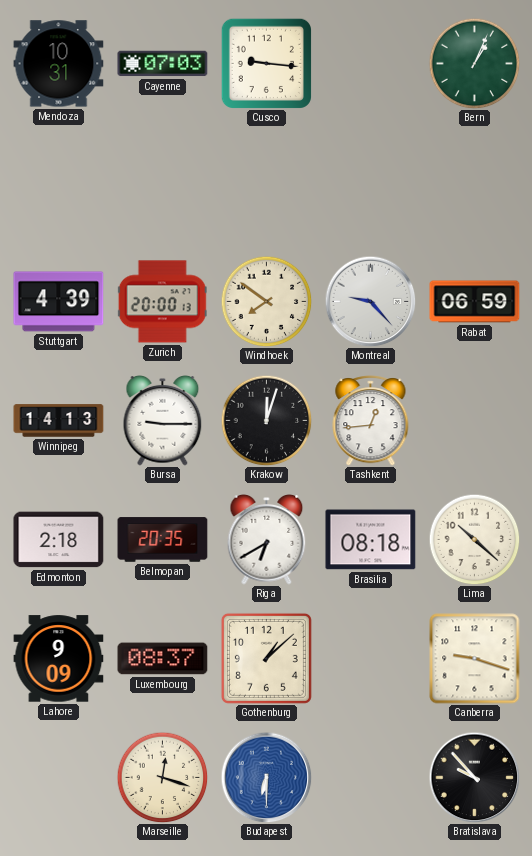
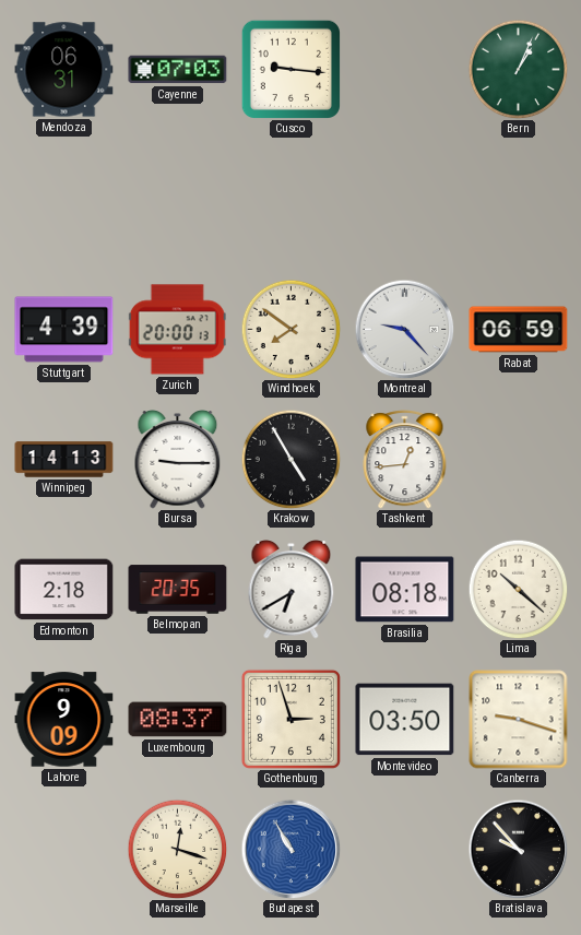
Mendoza: 10:31 -> 06:31 (64, 70)
Krakow: 12:03 -> 4:55 (290, 459)
Gothenburg: 1:08 -> 2:57 (290, 719)
Montevideo: none -> 03:50 (405, 720)
Budapest: 6:30 -> 10:55 (290, 849)
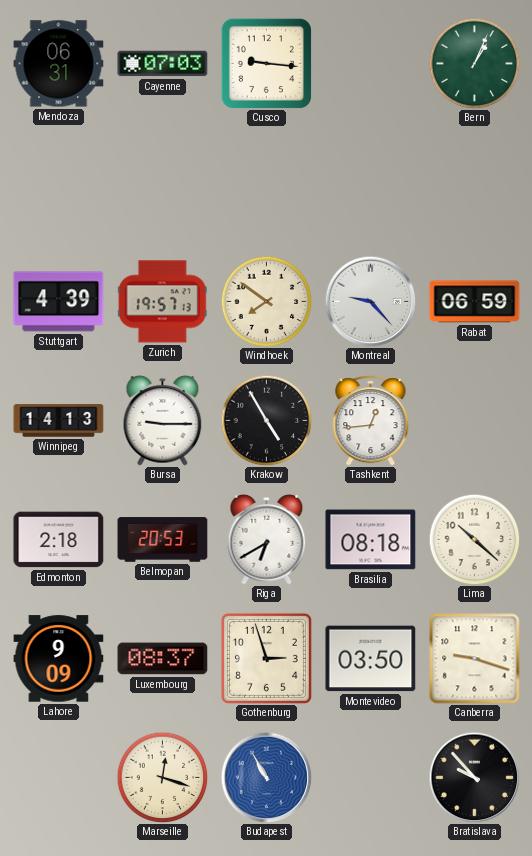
Zurich: 20:00 -> 19:57 (162, 302)
Belmopan: 20:35 -> 20:53 (163, 540)
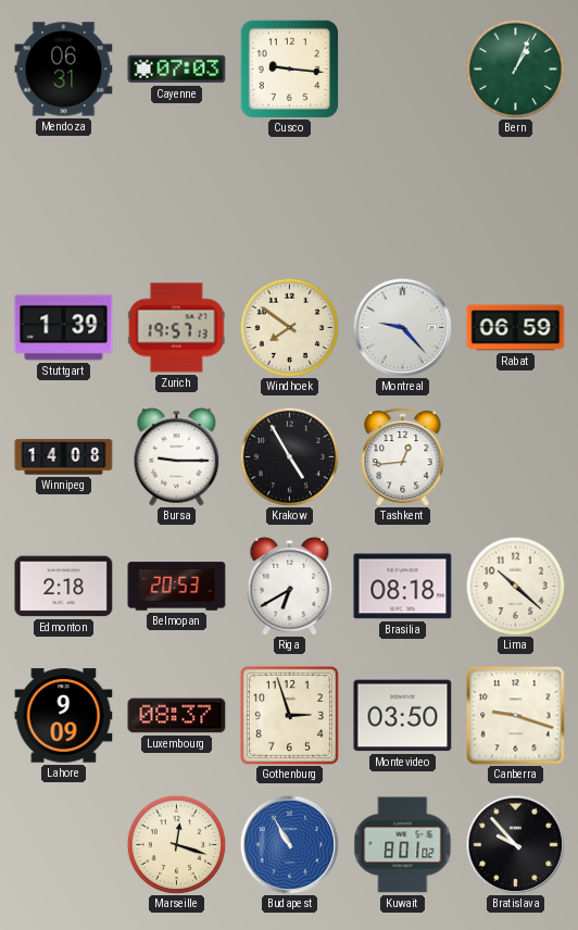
Stuttgart: 4:39 -> 1:39 (64, 328)
Winnipeg: 14:13 -> 14:08 (64, 457)
Kuwait: none -> 8:01 (403, 845)
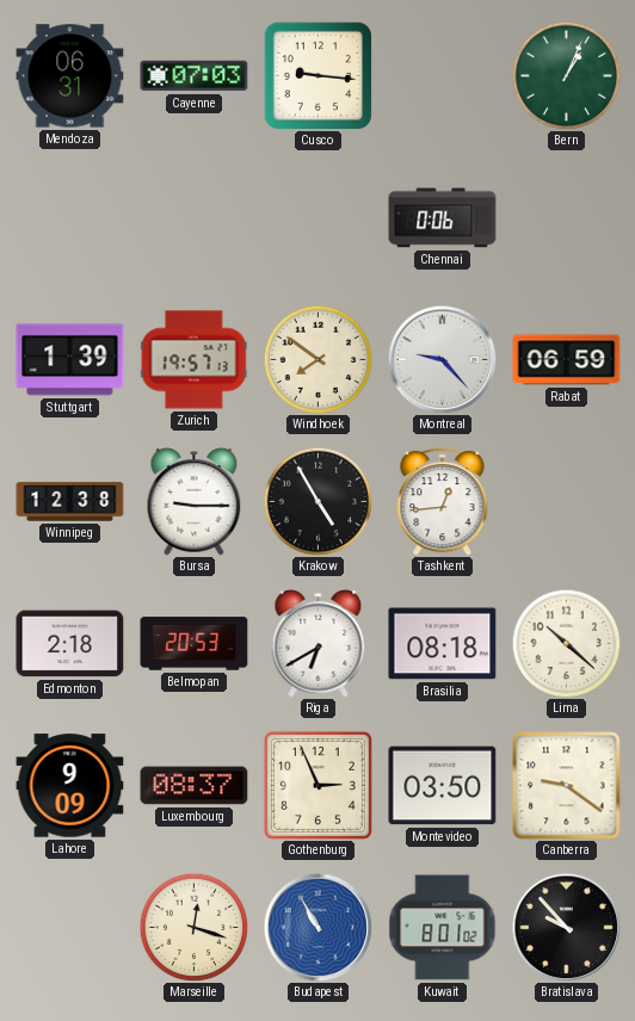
Chennai: none -> 0:06 (443, 218)
Winnipeg: 14:08 -> 12:38 (70, 502)
Gothenburg: 2:57 -> 2:56 (317, 785)
Canberra: 9:18 -> 9:21 (567, 786)
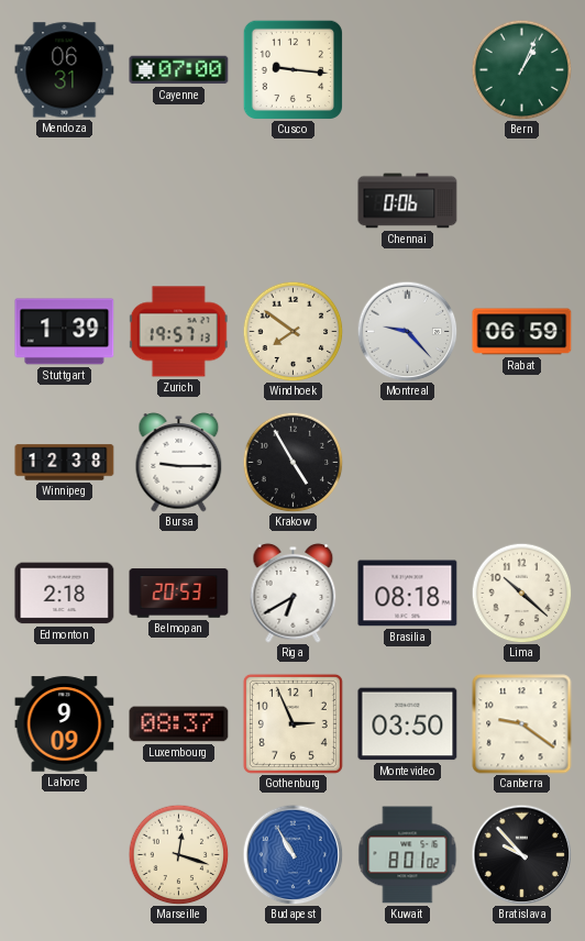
Cayenne: 07:03 -> 07:00 (179, 70)
Tashkent: 12:44 -> none (443, 502)
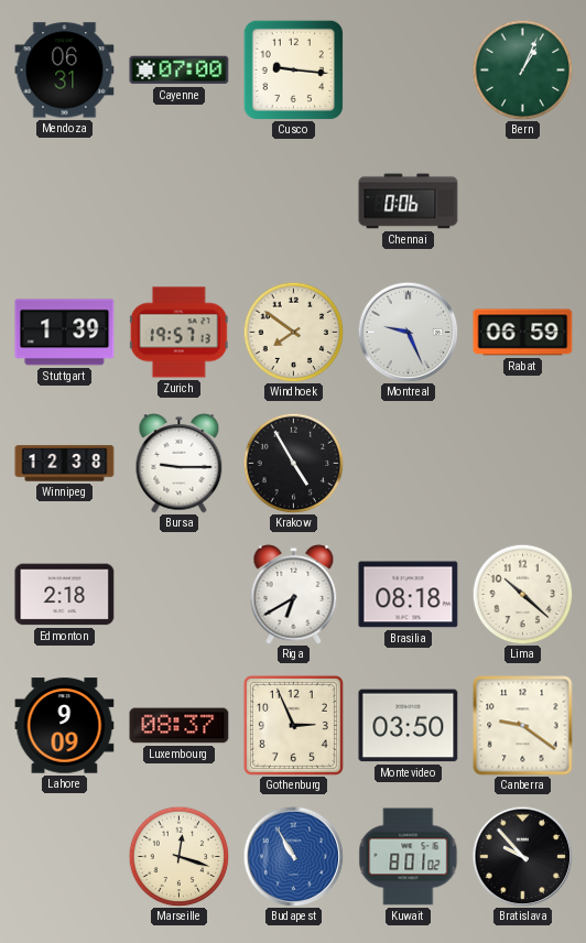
Montreal: 9:23 -> 9:26 (408, 332)
Belmopan: 20:53 -> none (179, 594)
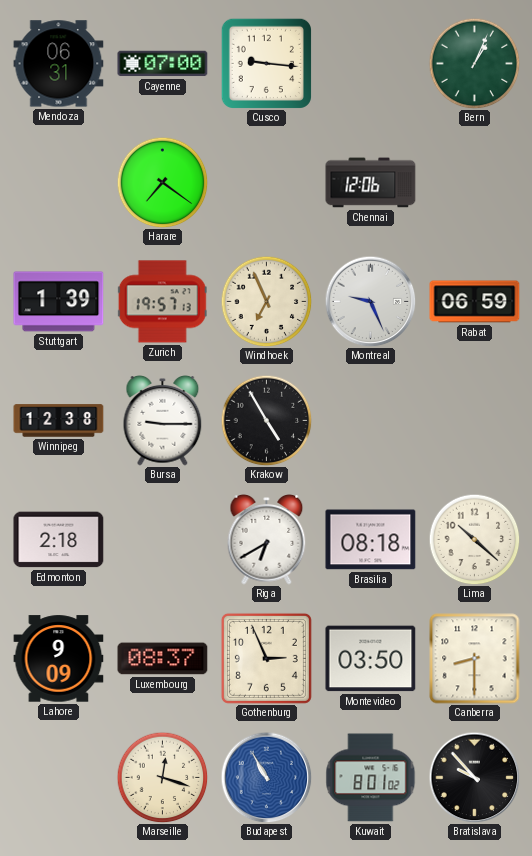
Harare: none -> 7:21 (162, 182)
Chennai: 0:06 -> 12:06 (371, 183)
Windhoek: 7:51 -> 6:56 (266, 301)
Canberra: 9:21 -> 8:30 (475, 659)
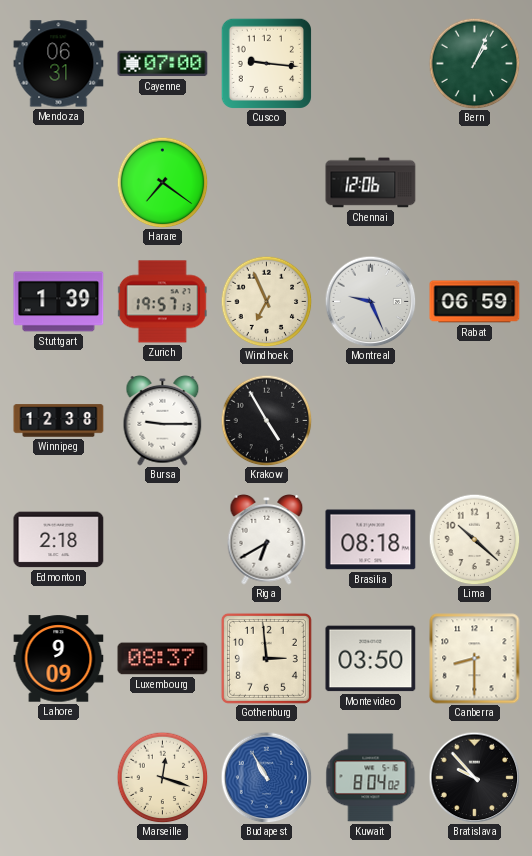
Gothenburg: 2:56 -> 2:59 (266, 658)
Kuwait: 8:01 -> 8:04 (371, 778)
